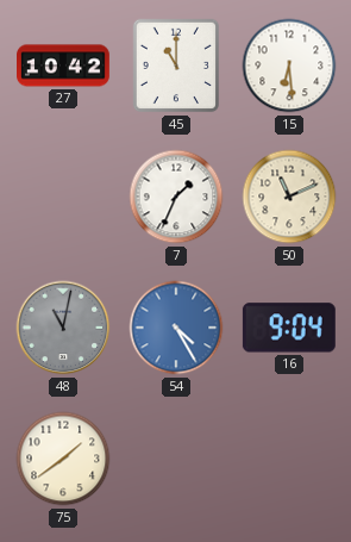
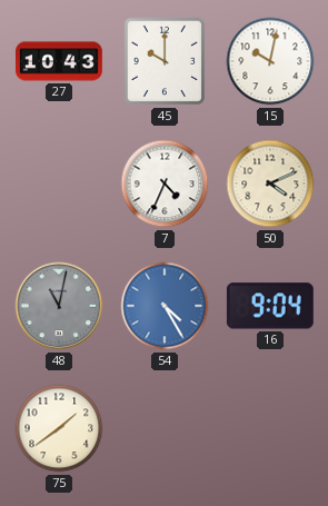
27: 10:42 -> 10:43 (60, 61)
45: 11:00 -> 10:00 (165, 61)
15: 6:29 -> 10:02 (270, 61)
7: 1:34 -> 4:34 (165, 183)
50: 11:11 -> 4:11 (270, 183)
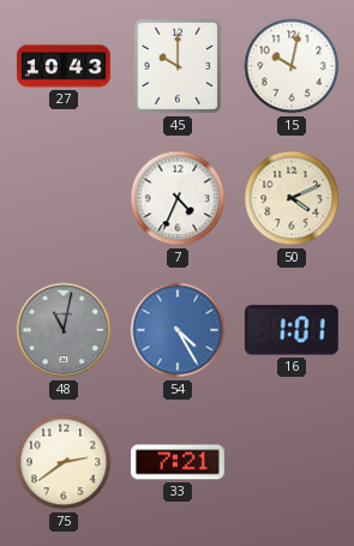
16: 9:04 -> 1:01 (292, 330)
75: 1:39 -> 2:39 (64, 462)
33: none -> 7:21 (178, 462)
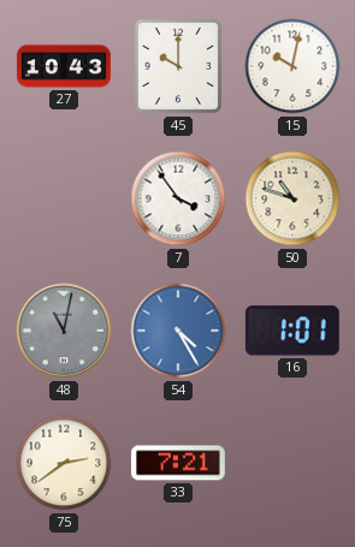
7: 4:34 -> 3:54 (178, 198)
50: 4:11 -> 10:48 (292, 198)
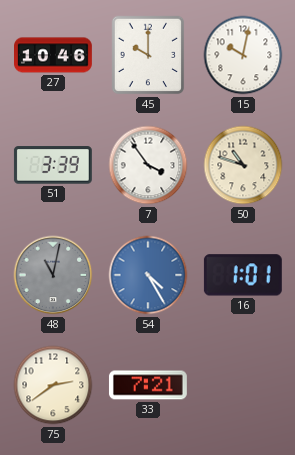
27: 10:43 -> 10:46 (54, 55)
51: none -> 3:39 (53, 165)
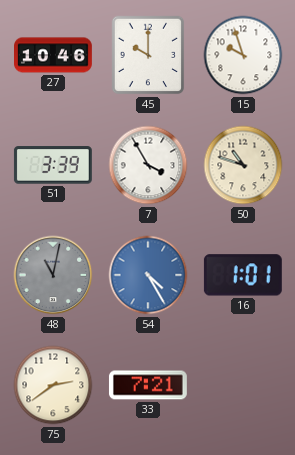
15: 10:02 -> 9:57 (243, 55)
7: 3:54 -> 3:55 (148, 165)
